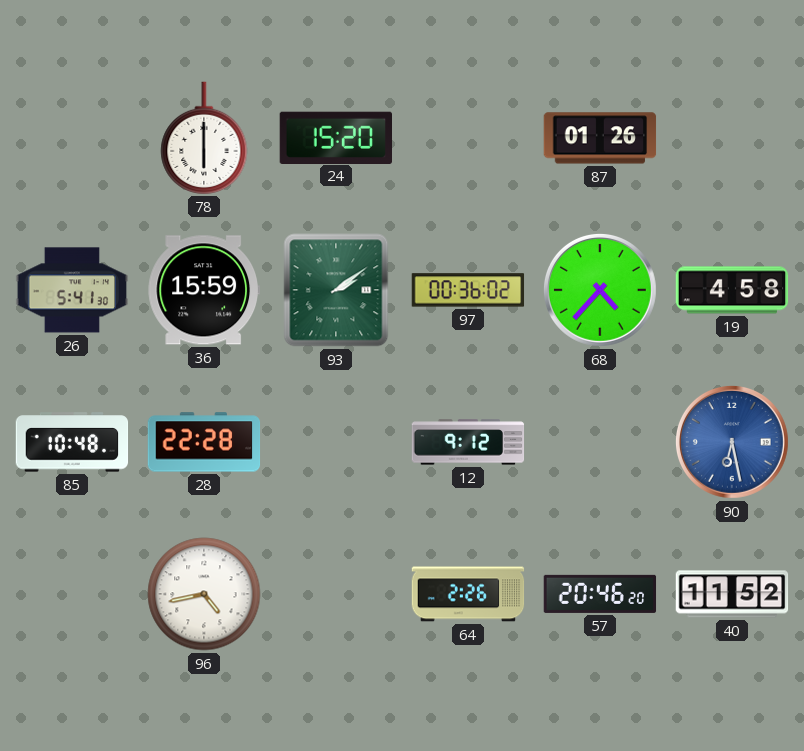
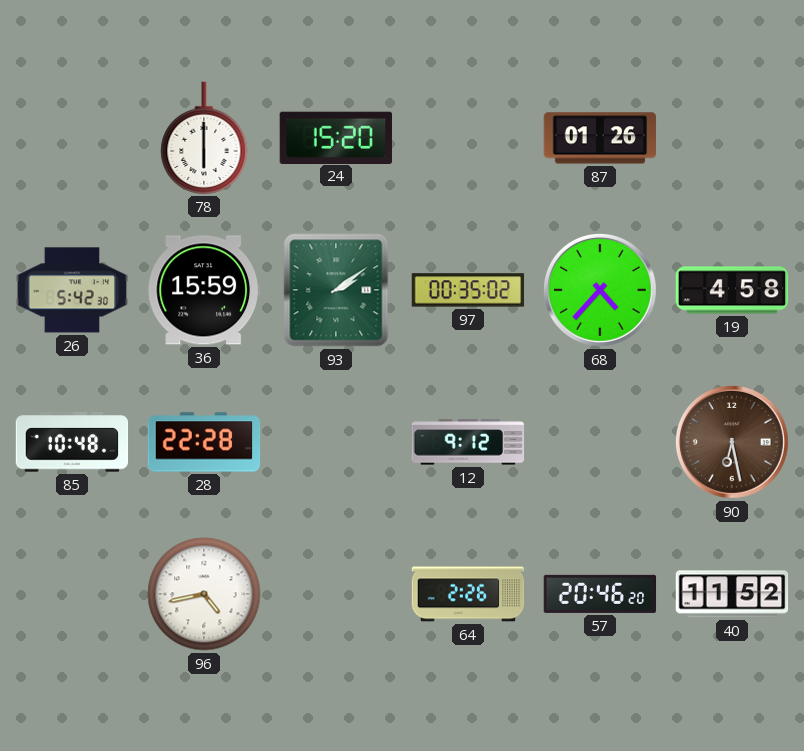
26: 5:41 -> 5:42 (72, 290)
97: 00:36 -> 00:35 (468, 290)
90 dial: blue -> brown (732, 442)
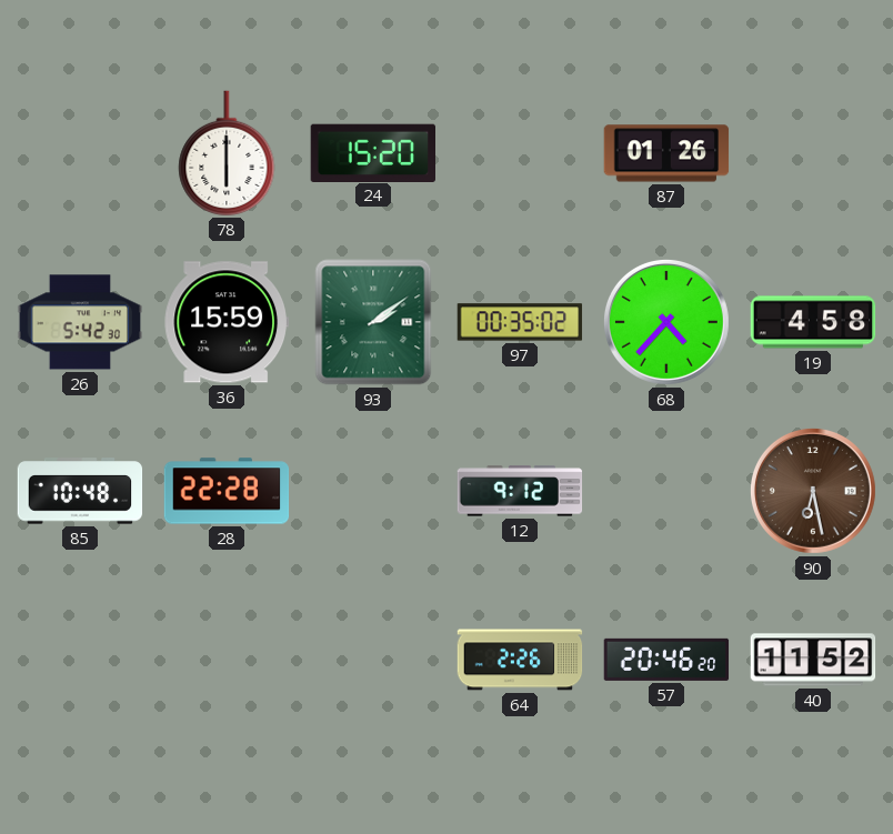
96: 4:43 -> none (204, 594)
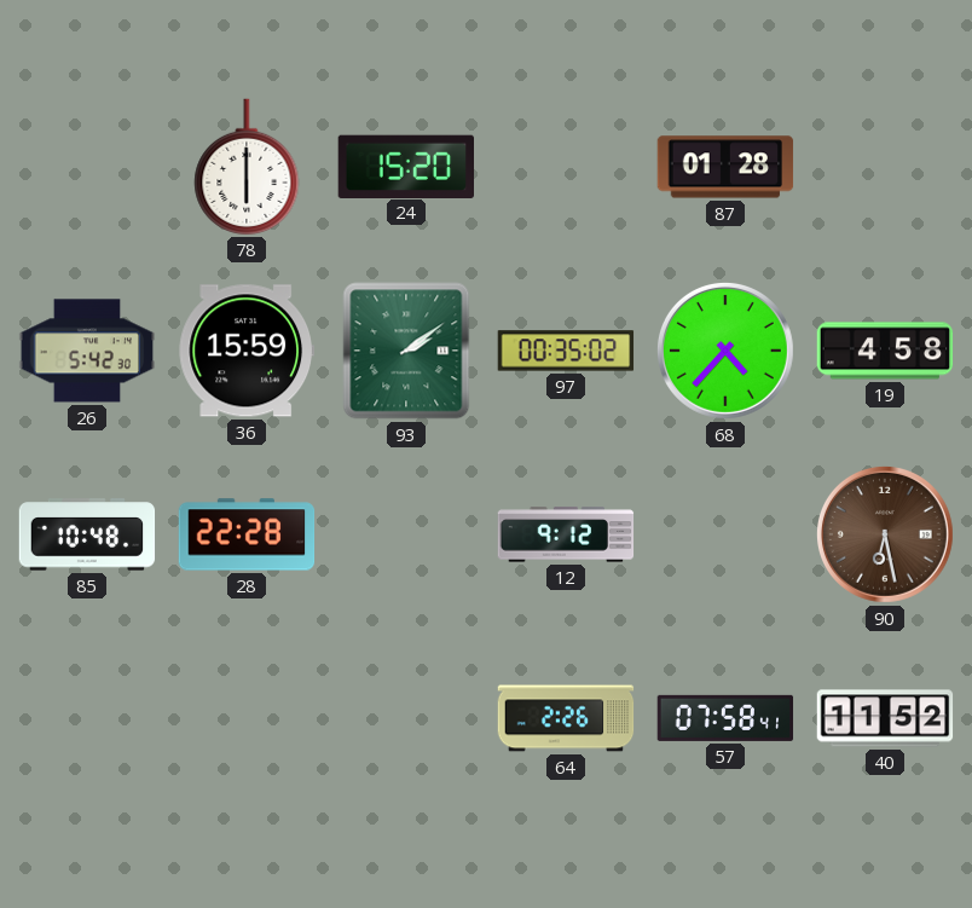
87: 01:26 -> 01:28 (725, 167)
57: 20:46 -> 07:58 (725, 718)
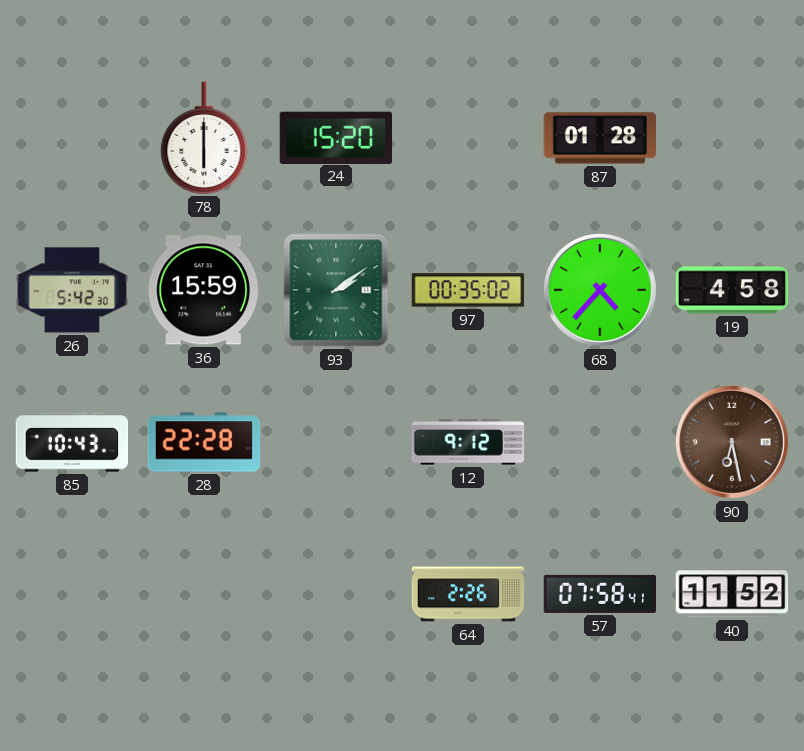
85: 10:48 -> 10:43 (72, 442)
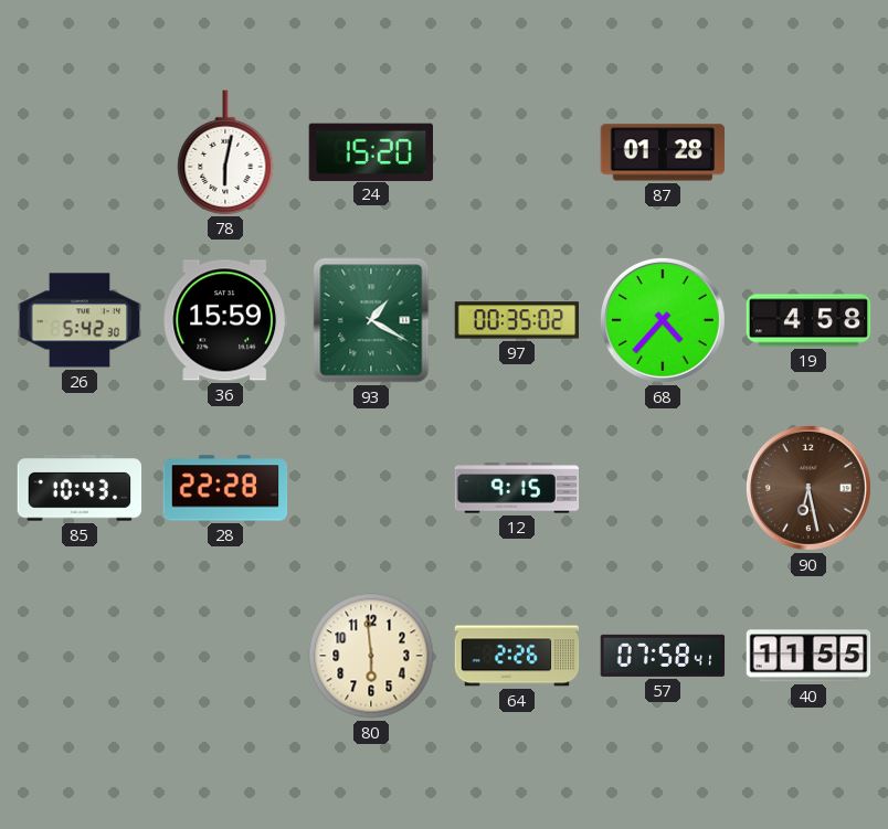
78: 6:00 -> 6:02 (225, 152)
93: 2:09 -> 1:20 (371, 320)
12: 9:12 -> 9:15 (517, 488)
80: none -> 5:59 (371, 656)
40: 11:52 -> 11:55 (808, 656)
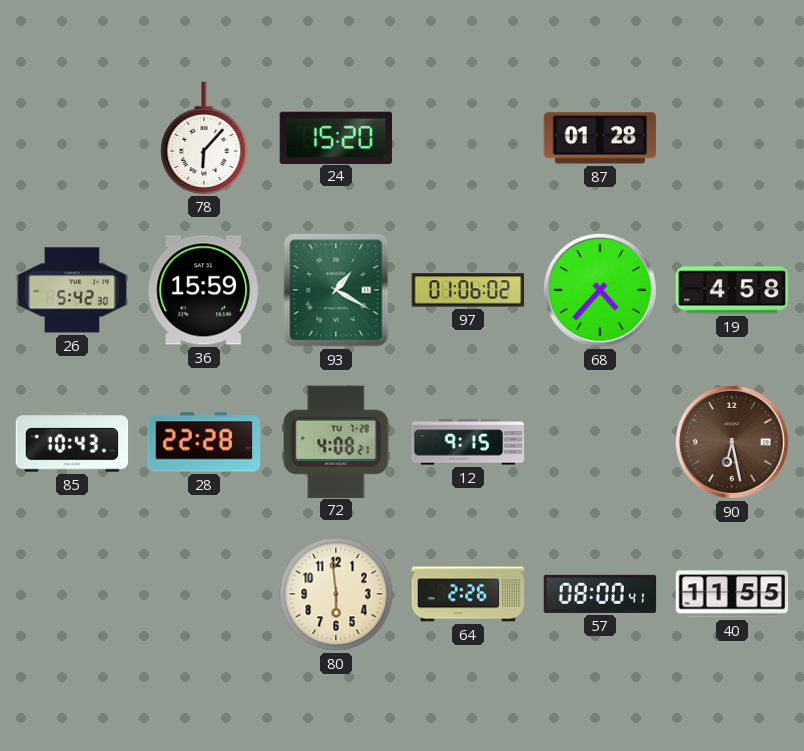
78: 6:02 -> 6:07 (204, 138)
97: 00:35 -> 01:06 (468, 290)
72: none -> 4:08 (336, 441)
57: 07:58 -> 08:00 (600, 594)
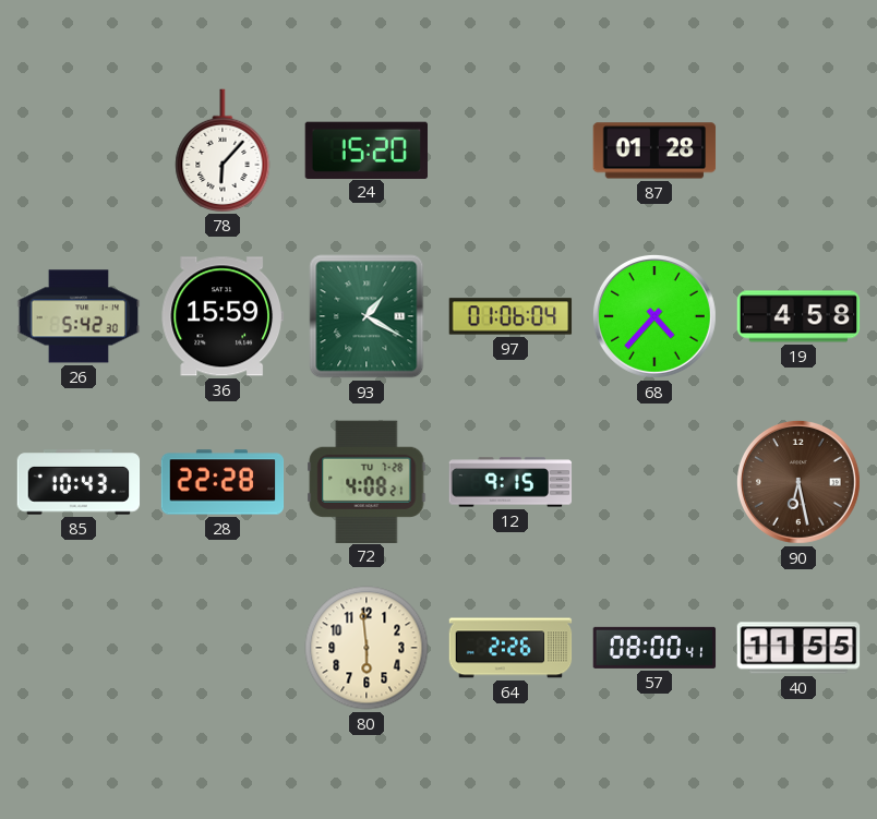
97: 01:06:02 -> 01:06:04 (510, 316)
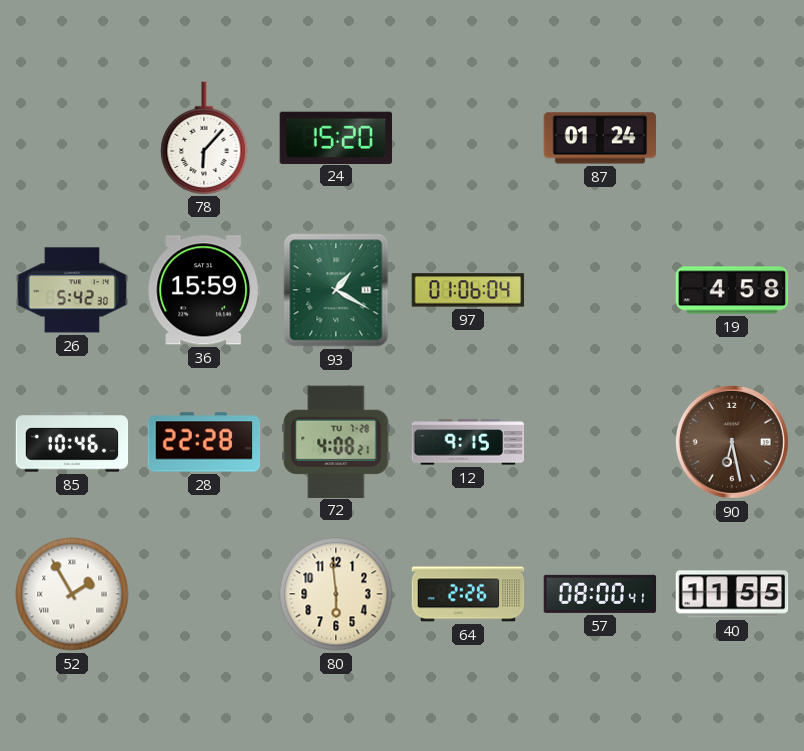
87: 01:28 -> 01:24 (600, 138)
68: 4:37 -> none (654, 316)
85: 10:43 -> 10:46 (72, 442)
52: none -> 1:55 (72, 594)
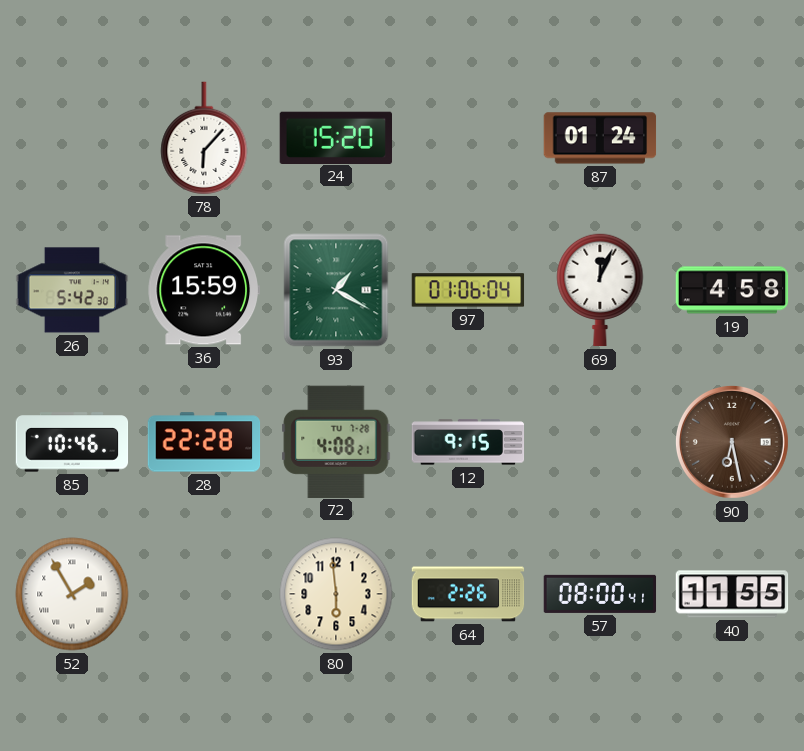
69: none -> 12:04 (600, 290)
